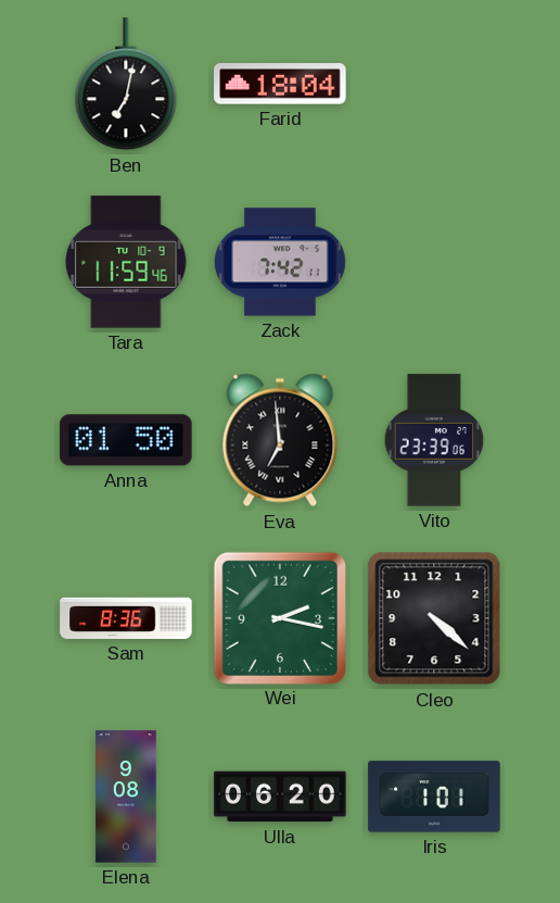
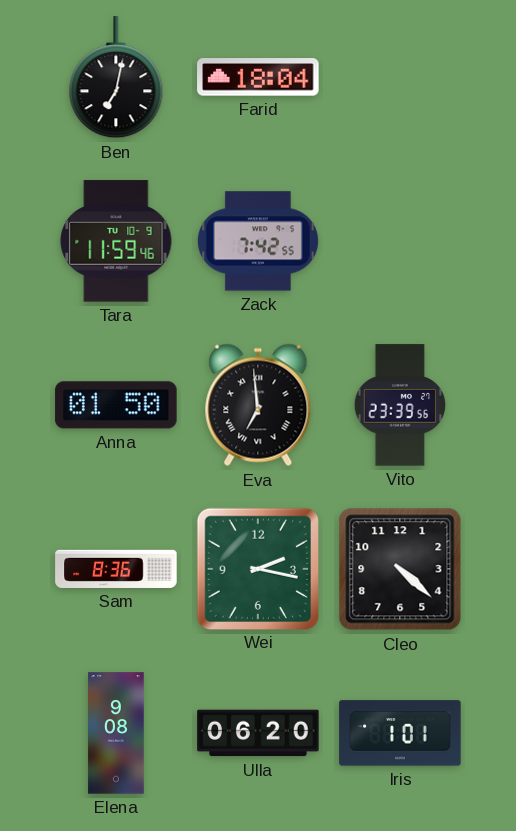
Zack: 7:42:11 -> 7:42:55 (258, 241)
Vito: 23:39:06 -> 23:39:56 (399, 405)
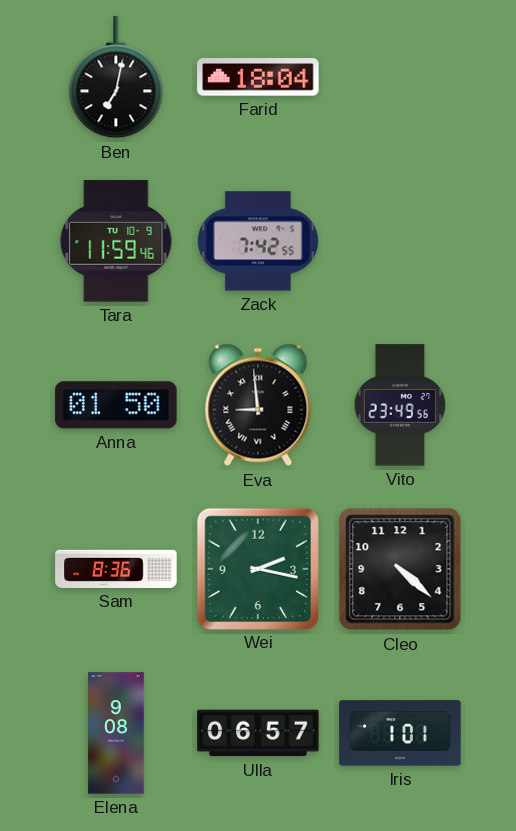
Eva: 6:59 -> 8:59 (258, 405)
Vito: 23:39 -> 23:49 (399, 405)
Ulla: 06:20 -> 06:57 (258, 733)
